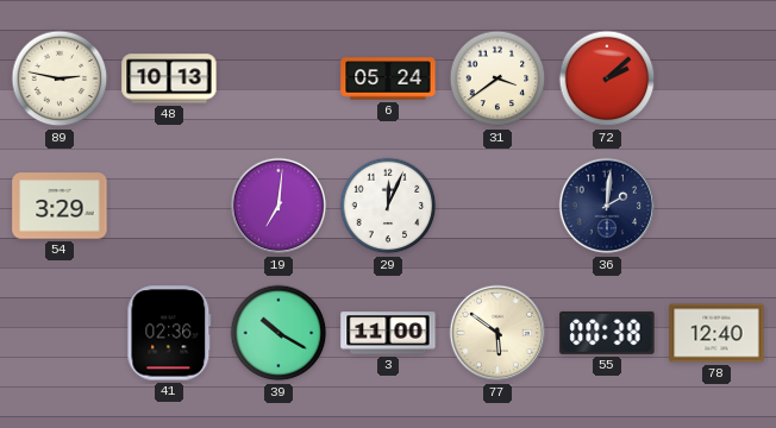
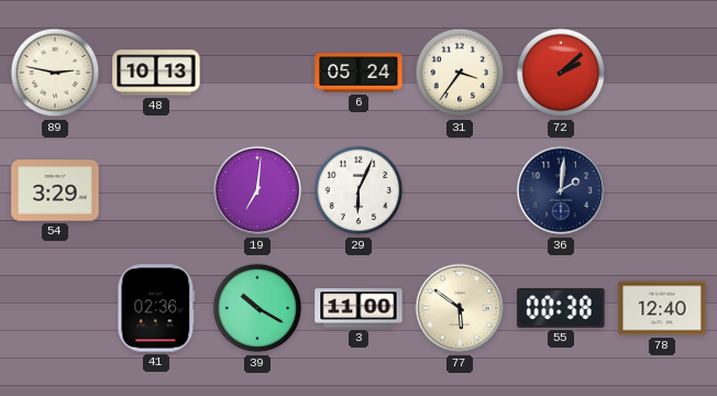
31: 3:39 -> 3:36 (460, 73)
29: 12:04 -> 6:04 (358, 190)
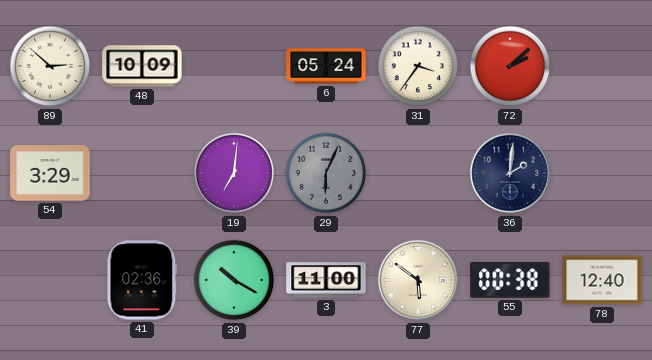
89: 2:47 -> 2:52 (50, 66)
48: 10:13 -> 10:09 (142, 66)
29 dial: white -> grey (326, 173)
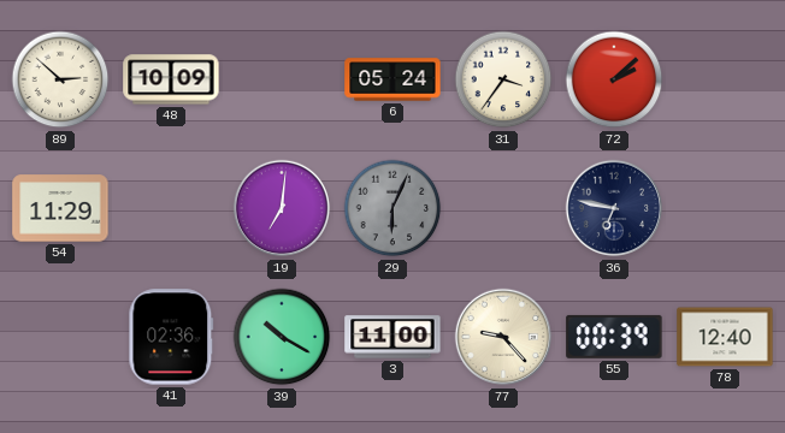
54: 3:29 -> 11:29 (60, 208)
36: 2:01 -> 6:47 (614, 208)
77: 5:51 -> 9:23 (503, 337)
55: 00:38 -> 00:39 (614, 337)
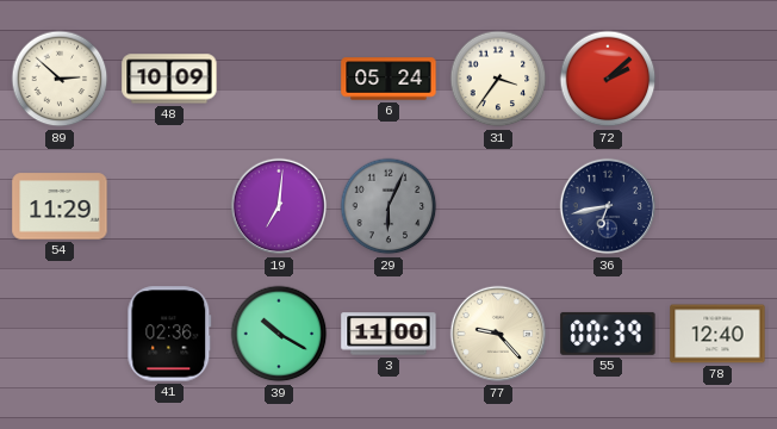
36: 6:47 -> 6:43 (608, 206)
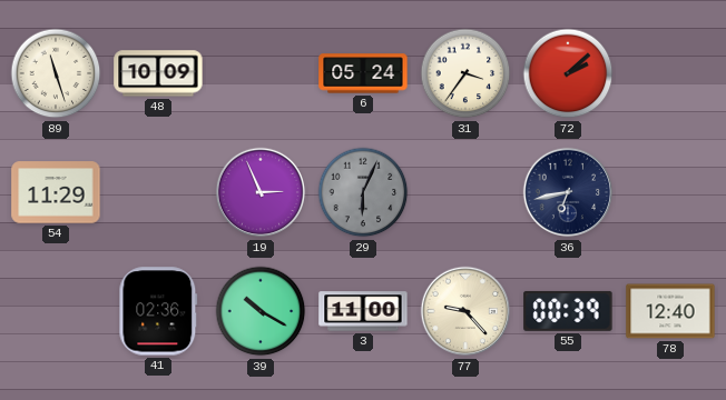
89: 2:52 -> 11:27 (56, 73)
19: 7:01 -> 2:56 (261, 192)
